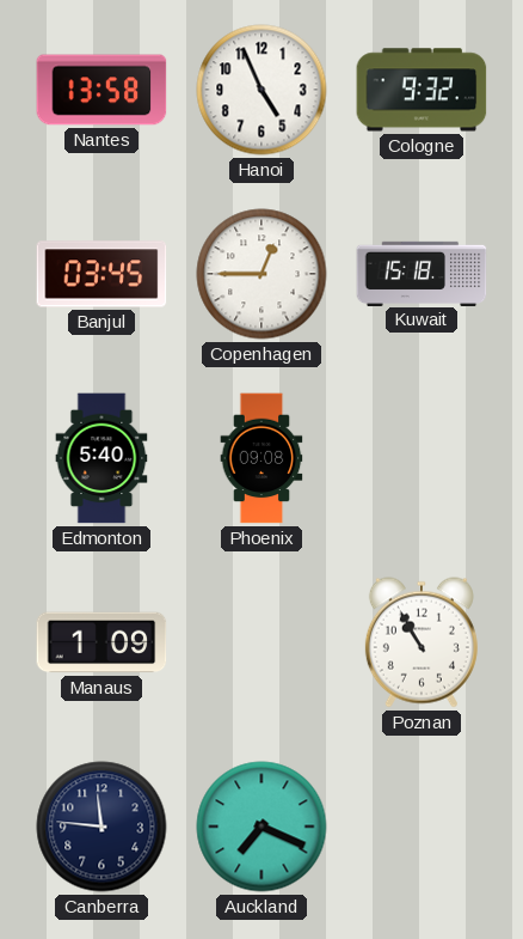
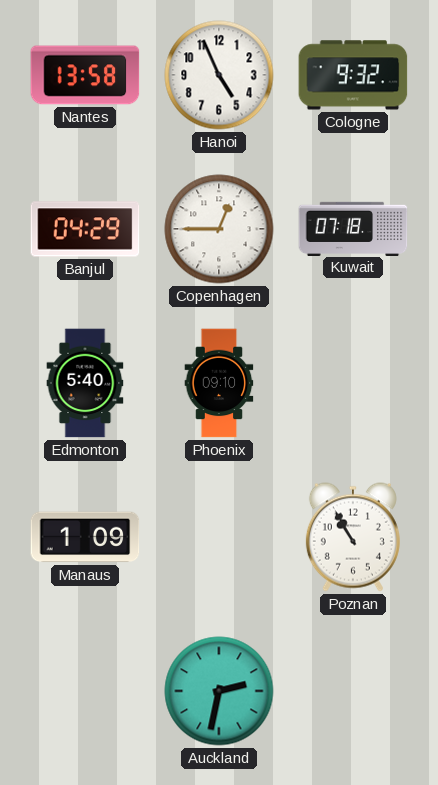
Banjul: 03:45 -> 04:29 (85, 229)
Kuwait: 15:18 -> 07:18 (353, 228)
Phoenix: 09:08 -> 09:10 (219, 383)
Canberra: 11:46 -> none (101, 827)
Auckland: 7:19 -> 2:32 (219, 691)
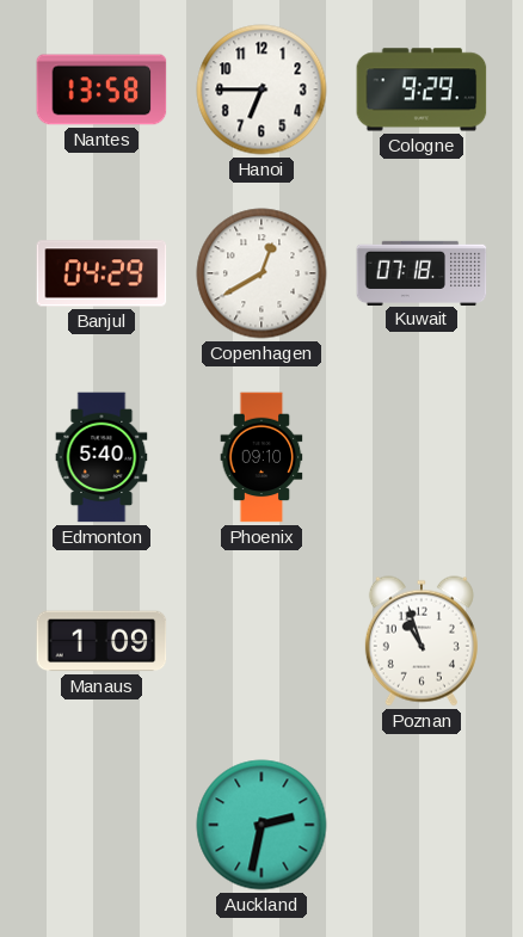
Hanoi: 4:56 -> 6:45 (261, 90)
Cologne: 9:32 -> 9:29 (422, 90)
Copenhagen: 12:45 -> 12:40 (261, 273)
Poznan: 10:55 -> 10:57 (422, 641)
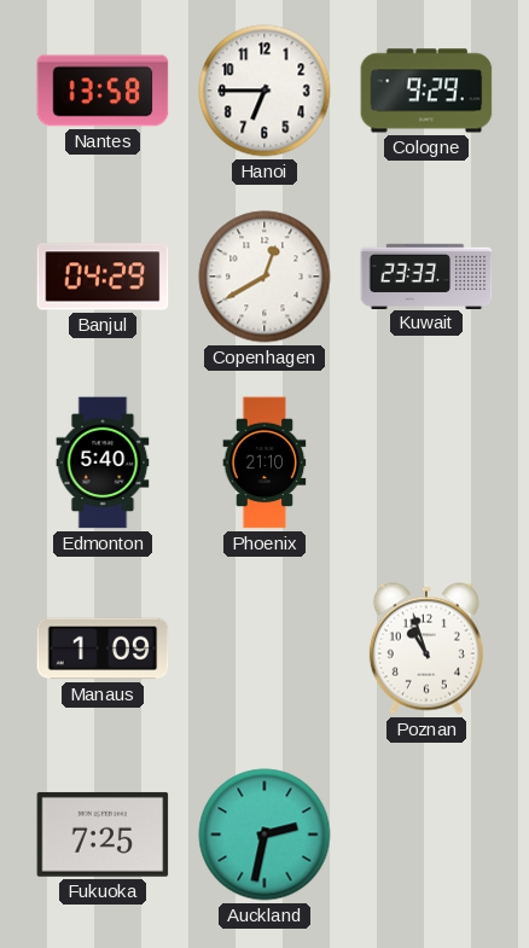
Kuwait: 07:18 -> 23:33 (426, 275)
Phoenix: 09:10 -> 21:10 (264, 463)
Fukuoka: none -> 7:25 (103, 834)
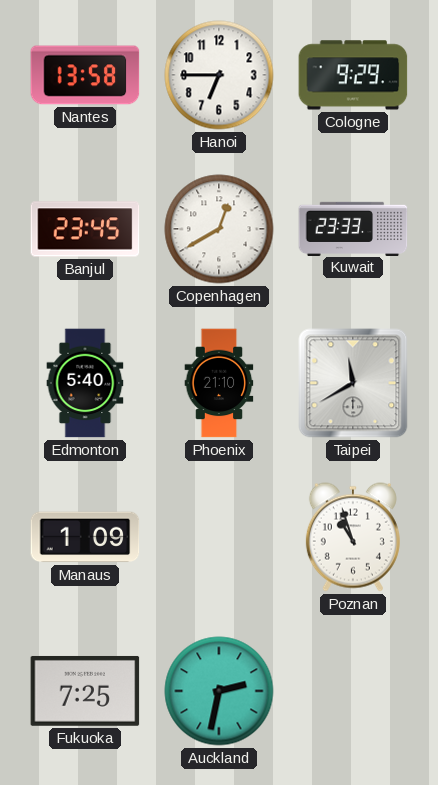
Banjul: 04:29 -> 23:45 (85, 229)
Taipei: none -> 11:40 (353, 383)
